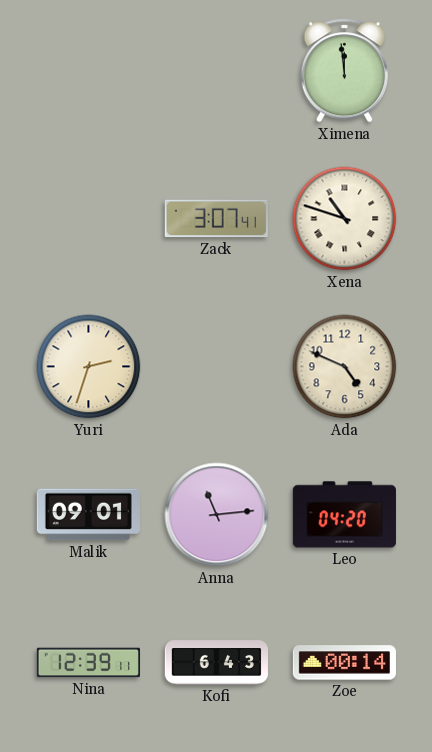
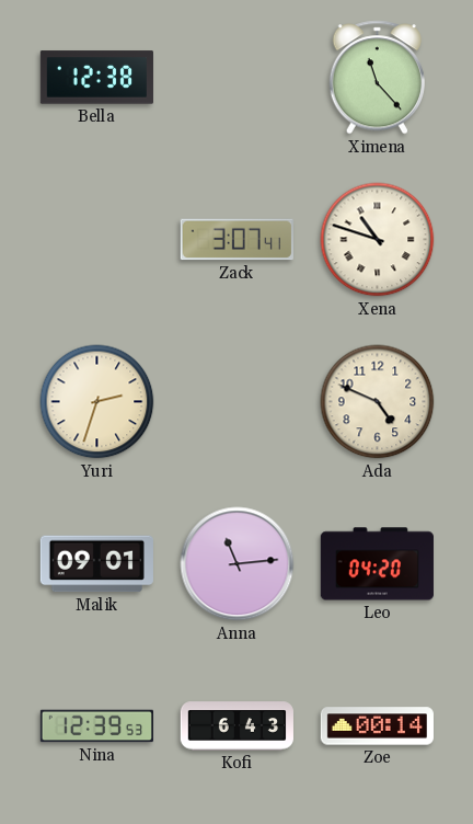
Bella: none -> 12:38 (96, 78)
Ximena: 11:59 -> 11:23 (377, 78)
Nina: 12:39:11 -> 12:39:53 (96, 726)
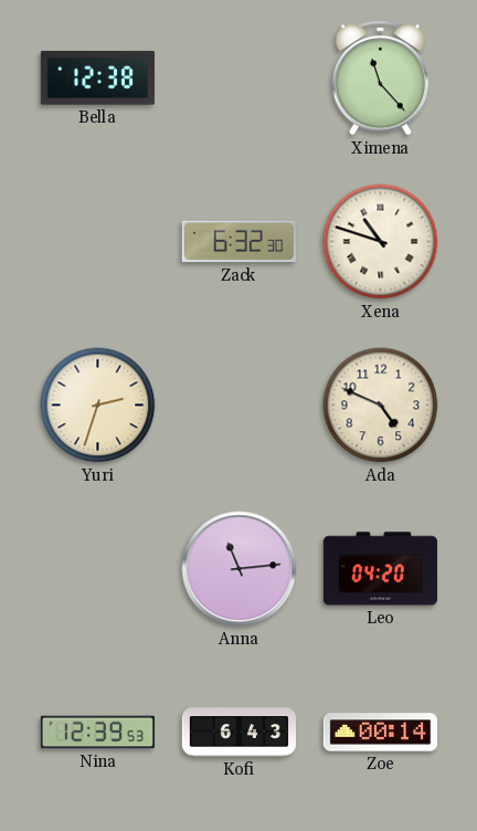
Zack: 3:07 -> 6:32 (239, 242)
Malik: 09:01 -> none (96, 564)
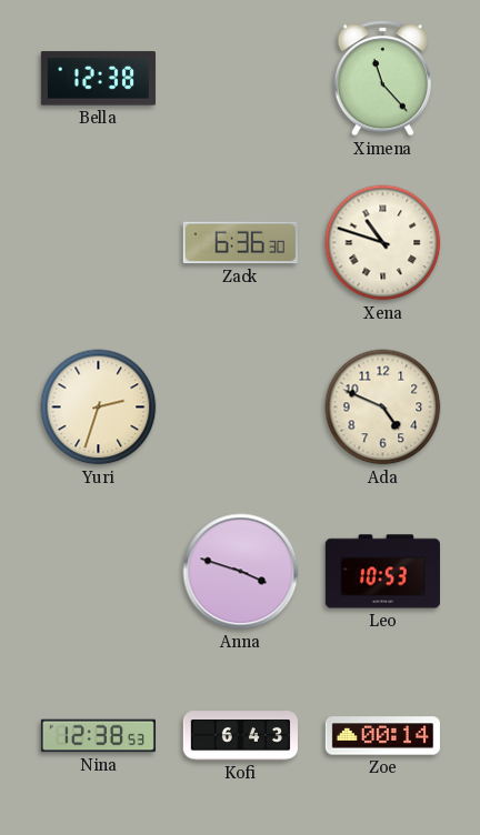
Zack: 6:32 -> 6:36 (240, 243)
Anna: 11:14 -> 3:48 (241, 572)
Leo: 04:20 -> 10:53 (382, 572)
Nina: 12:39 -> 12:38 (98, 736)
